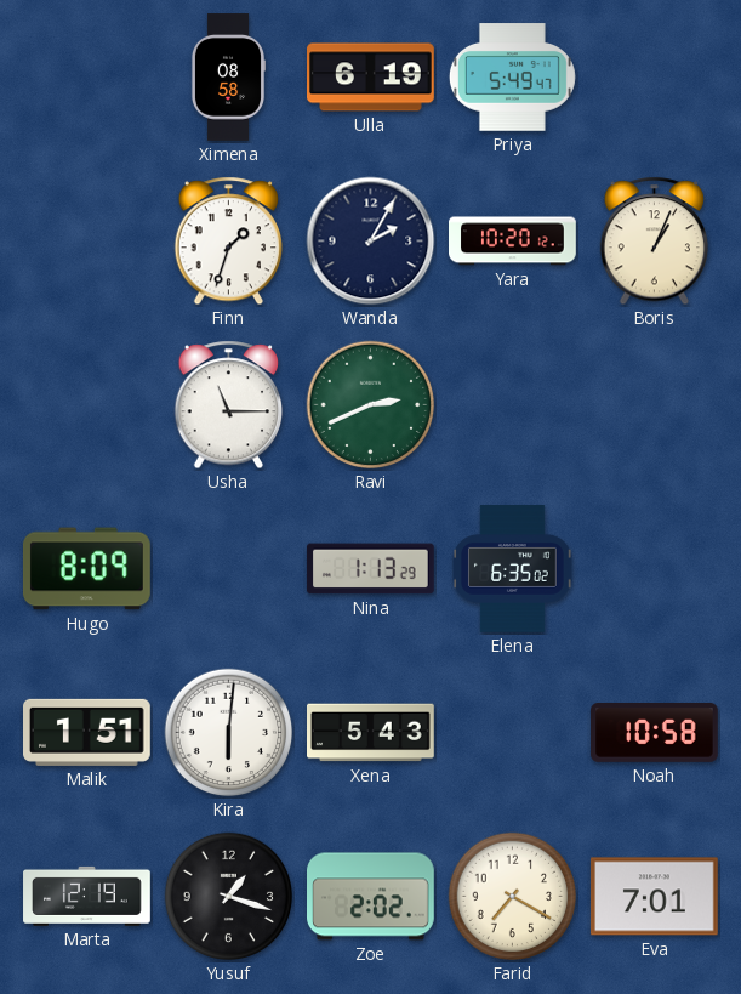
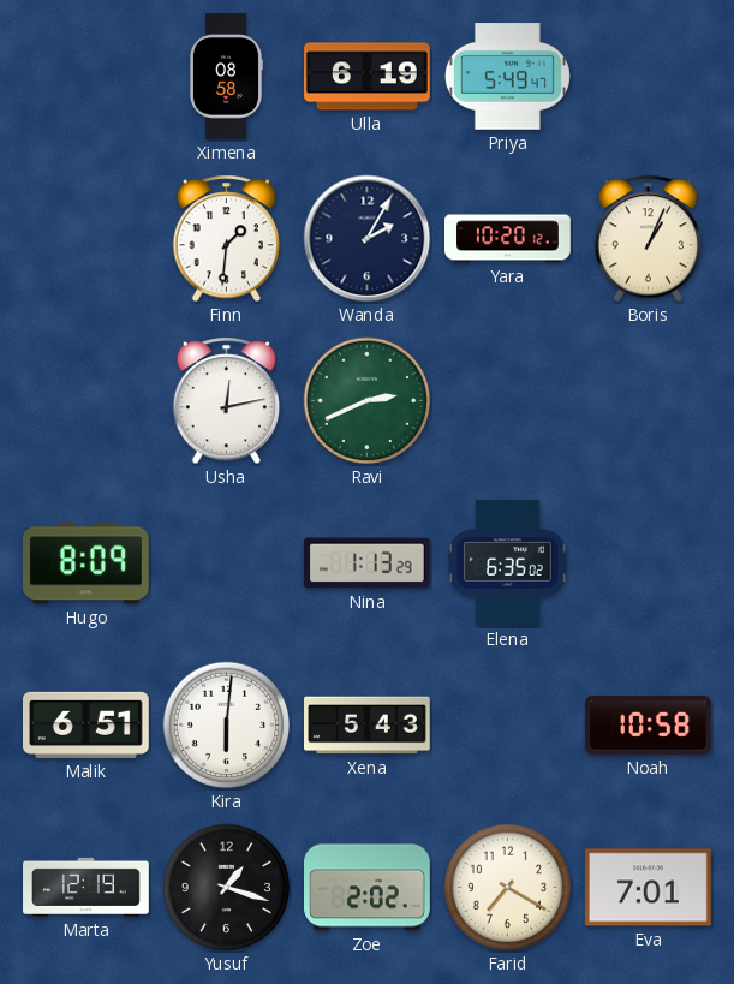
Finn: 1:33 -> 1:31 (227, 239)
Usha: 11:15 -> 12:13 (227, 401)
Malik: 1:51 -> 6:51 (86, 724)
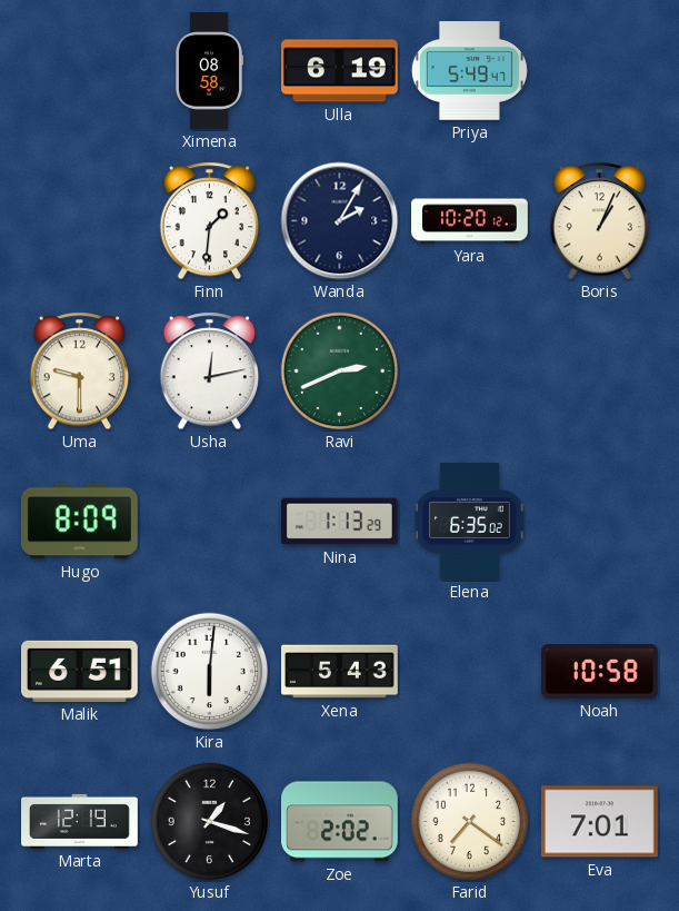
Uma: none -> 9:30 (80, 372)
Farid: 7:20 -> 7:21 (470, 822)
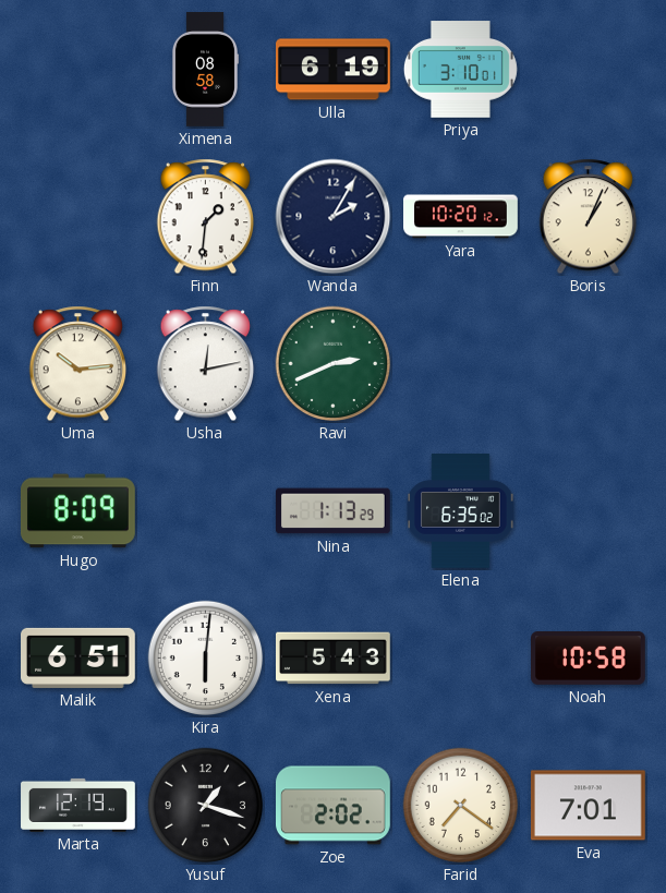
Priya: 5:49 -> 3:10 (460, 70)
Uma: 9:30 -> 10:14 (78, 364)
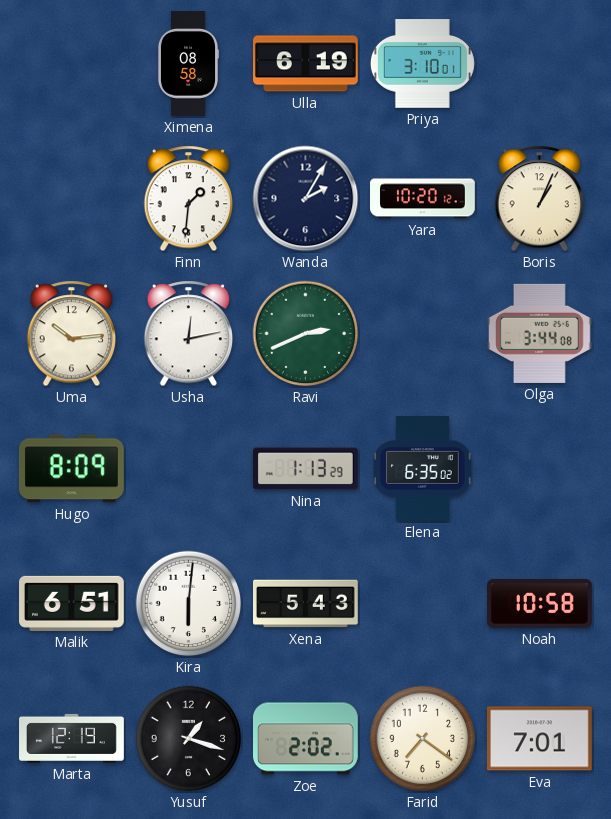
Olga: none -> 3:44 (540, 333)
